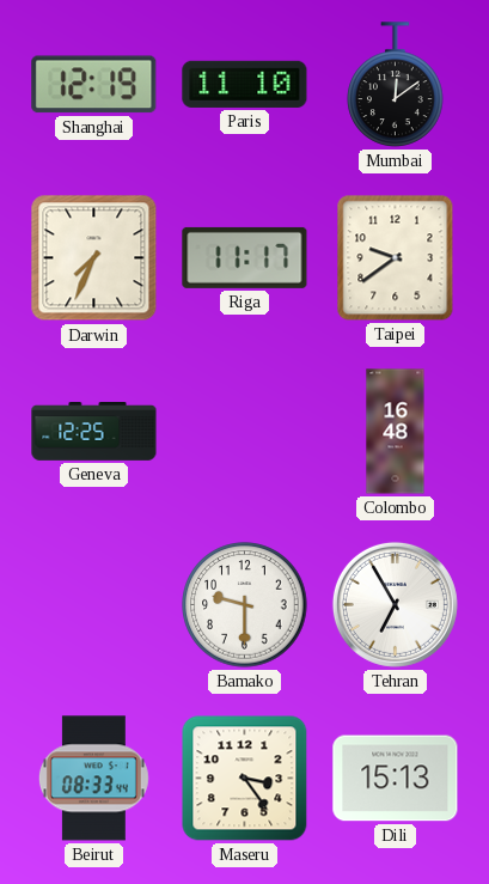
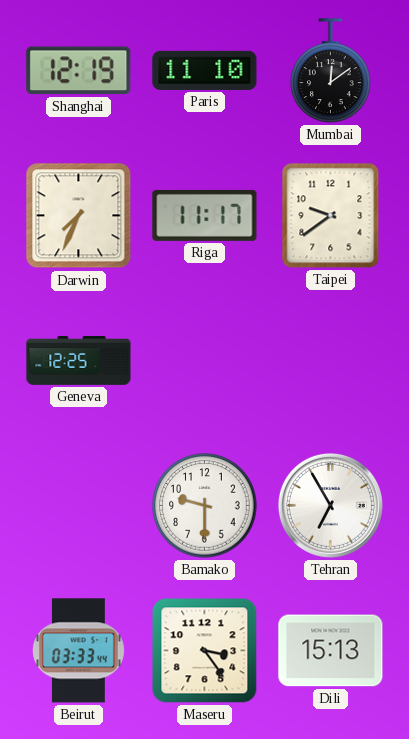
Colombo: 16:48 -> none (396, 432)
Beirut: 08:33 -> 03:33 (78, 651)
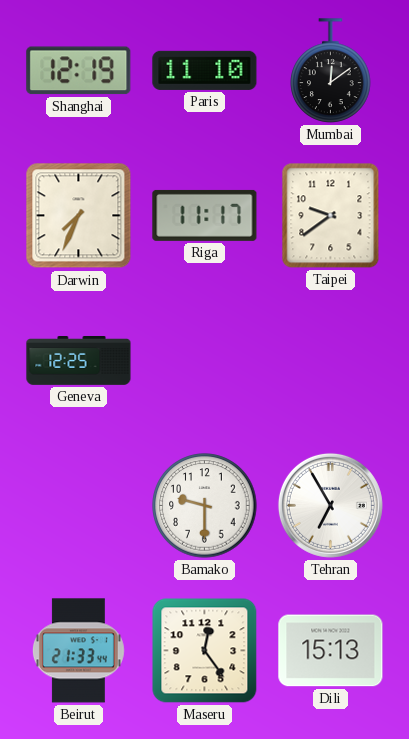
Beirut: 03:33 -> 21:33 (78, 651)
Maseru: 3:24 -> 12:24 (205, 651)
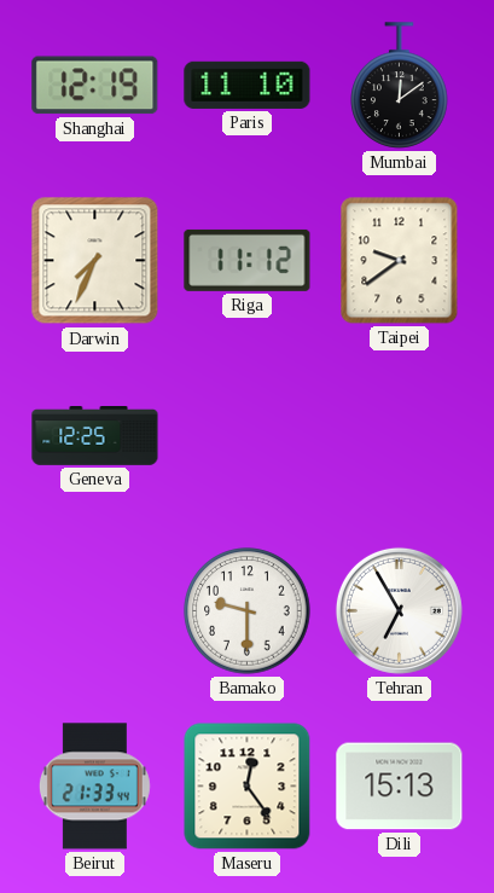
Riga: 11:17 -> 11:12 (248, 260)
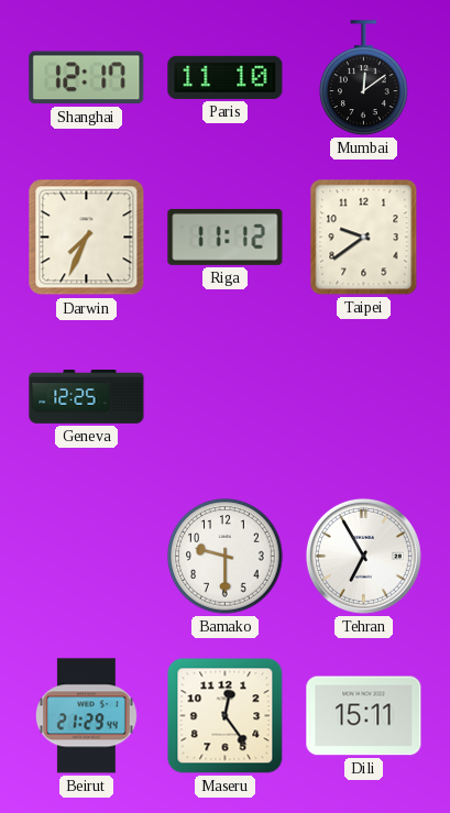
Shanghai: 12:19 -> 12:17 (87, 78)
Beirut: 21:33 -> 21:29 (86, 716)
Dili: 15:13 -> 15:11 (364, 716)
